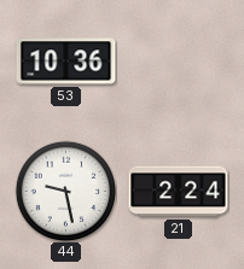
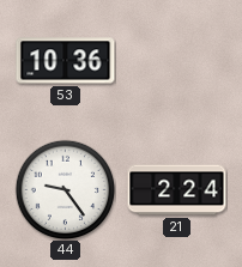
44: 9:28 -> 9:24 (65, 189)
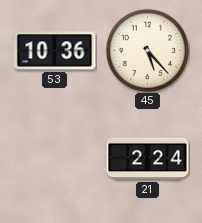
45: none -> 5:23 (147, 50)
44: 9:24 -> none (65, 189)
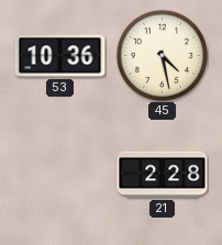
45: 5:23 -> 4:28 (162, 55)
21: 2:24 -> 2:28 (163, 175)
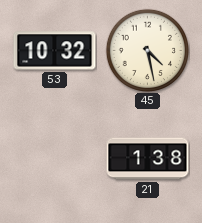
53: 10:36 -> 10:32 (55, 51)
21: 2:28 -> 1:38 (148, 159)
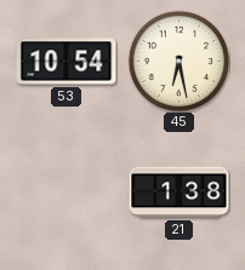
53: 10:32 -> 10:54 (67, 62)
45: 4:28 -> 6:28 (178, 61)
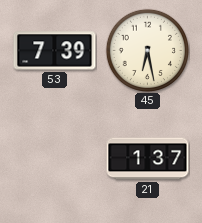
53: 10:54 -> 7:39 (55, 51)
21: 1:38 -> 1:37 (148, 159)
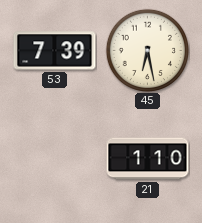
21: 1:37 -> 1:10 (148, 159)
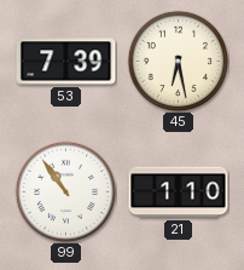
99: none -> 10:54 (65, 191)
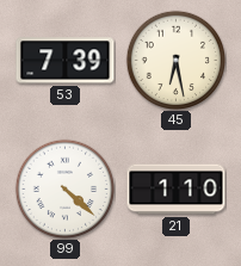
99: 10:54 -> 4:22 (64, 188)
